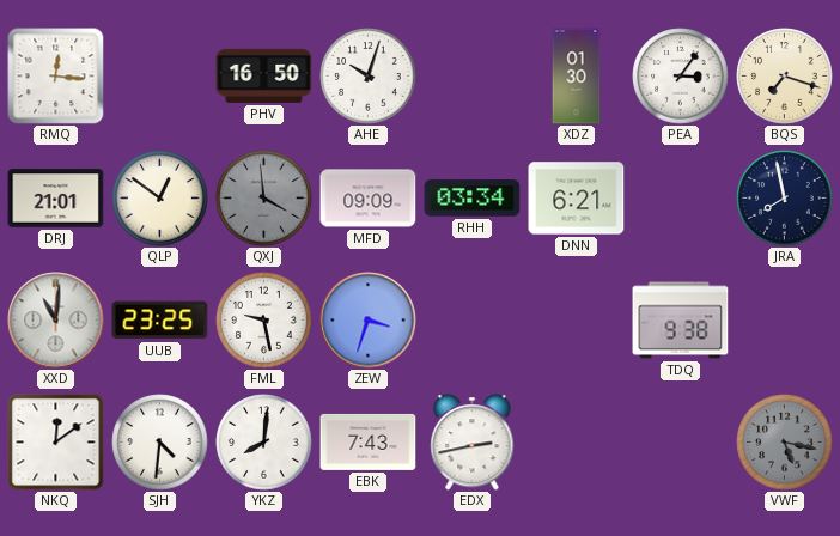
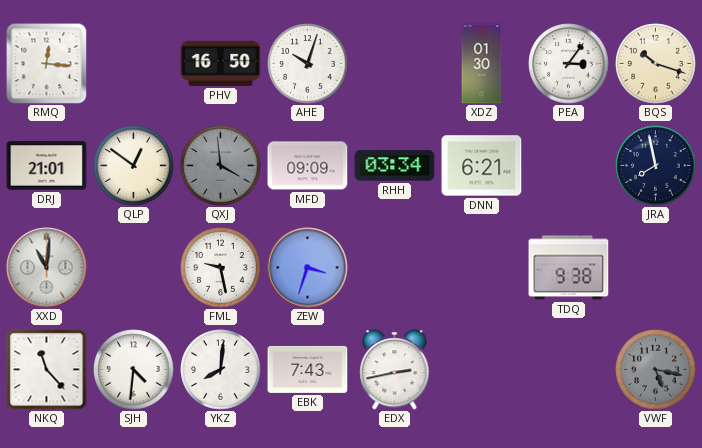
BQS: 7:18 -> 10:18 (656, 64)
UUB: 23:25 -> none (160, 321)
NKQ: 12:09 -> 11:23 (47, 370)
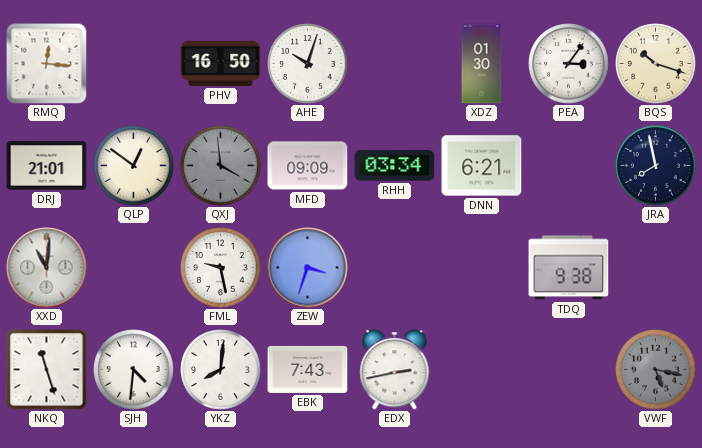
NKQ: 11:23 -> 11:27 (47, 370)
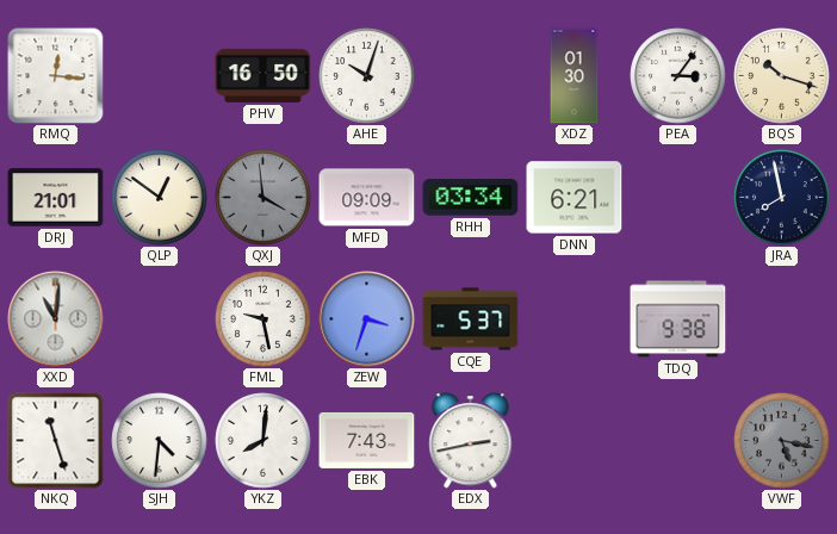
CQE: none -> 5:37 (471, 319)
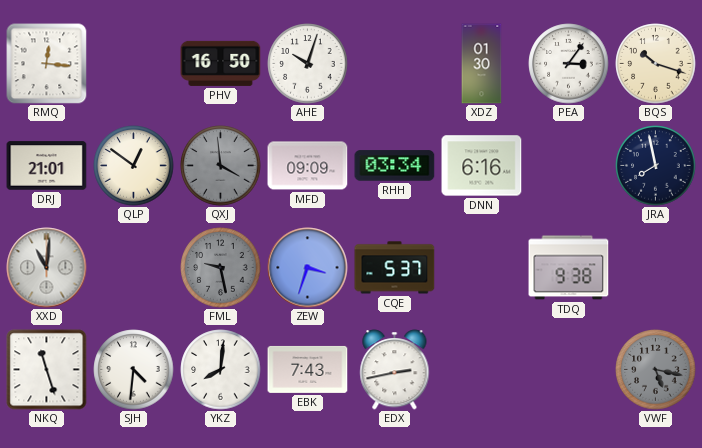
DNN: 6:21 -> 6:16 (482, 166)
FML dial: white -> grey (221, 268)
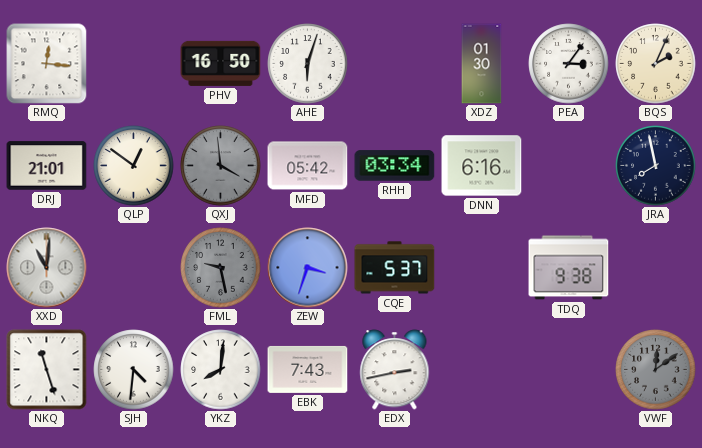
AHE: 10:03 -> 6:03 (308, 64)
BQS: 10:18 -> 2:04 (656, 64)
MFD: 09:09 -> 05:42 (308, 166)
VWF: 5:17 -> 12:09 (656, 370)
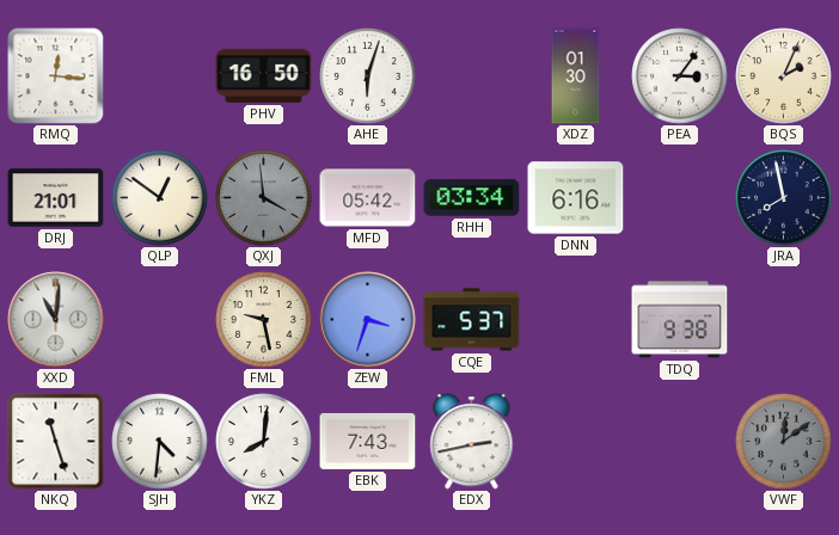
FML dial: grey -> cream (264, 320)
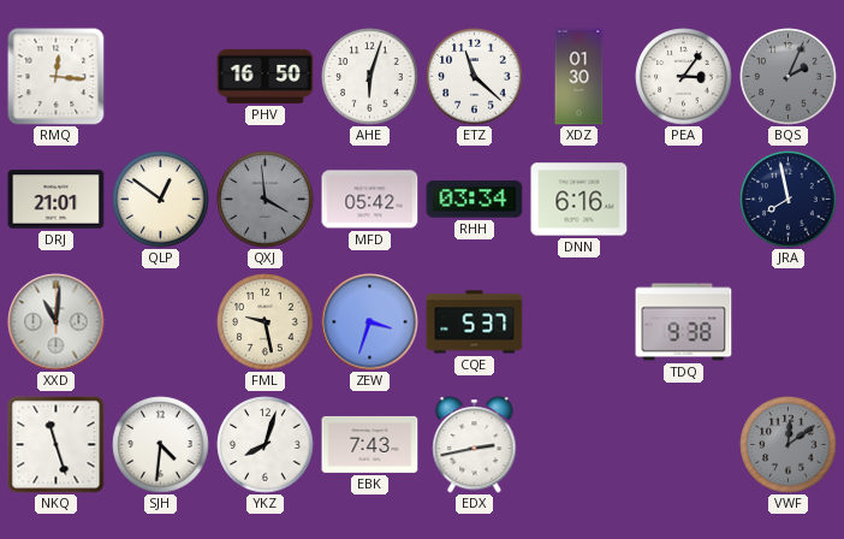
ETZ: none -> 11:22 (475, 77)
BQS dial: cream -> grey (789, 77)
YKZ: 8:01 -> 8:03 (266, 445)
